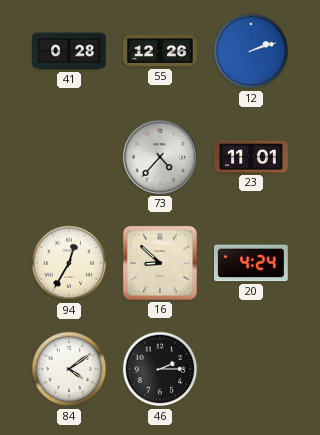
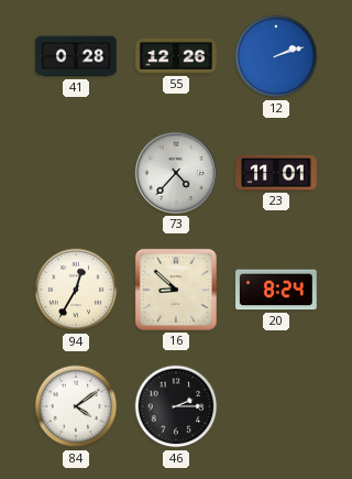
20: 4:24 -> 8:24 (277, 290)
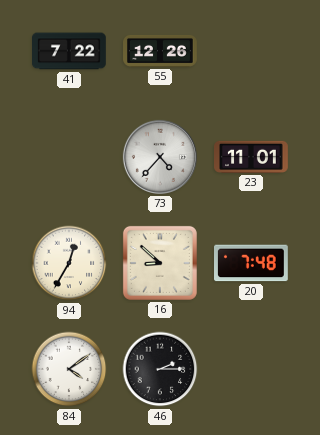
41: 0:28 -> 7:22 (70, 51)
12: 2:12 -> none (276, 56)
20: 8:24 -> 7:48 (252, 263)
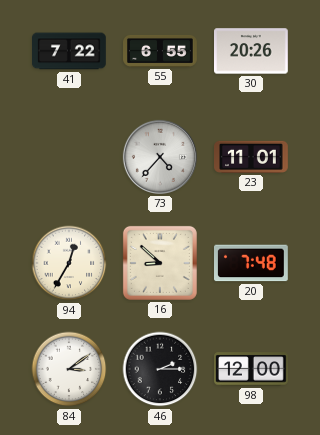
55: 12:26 -> 6:55 (160, 51)
30: none -> 20:26 (252, 51)
84: 4:09 -> 3:09 (69, 369)
98: none -> 12:00 (252, 369)
